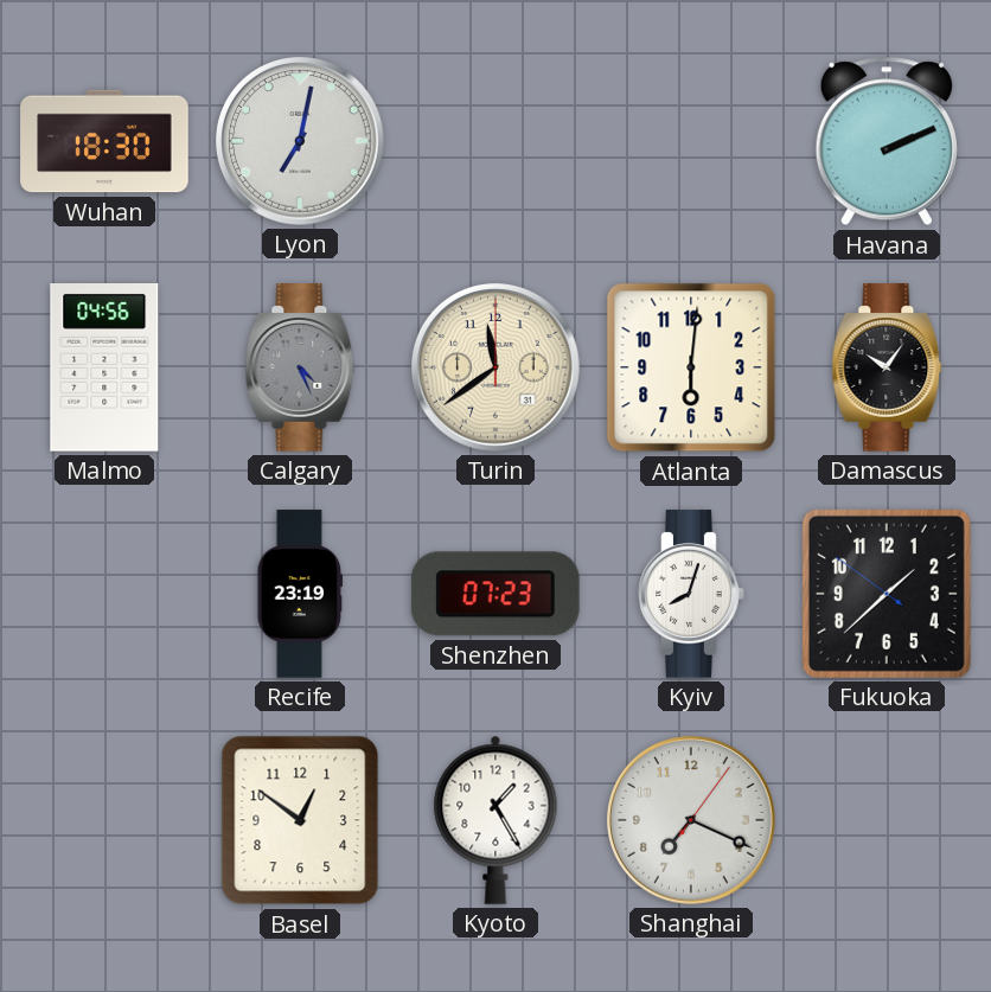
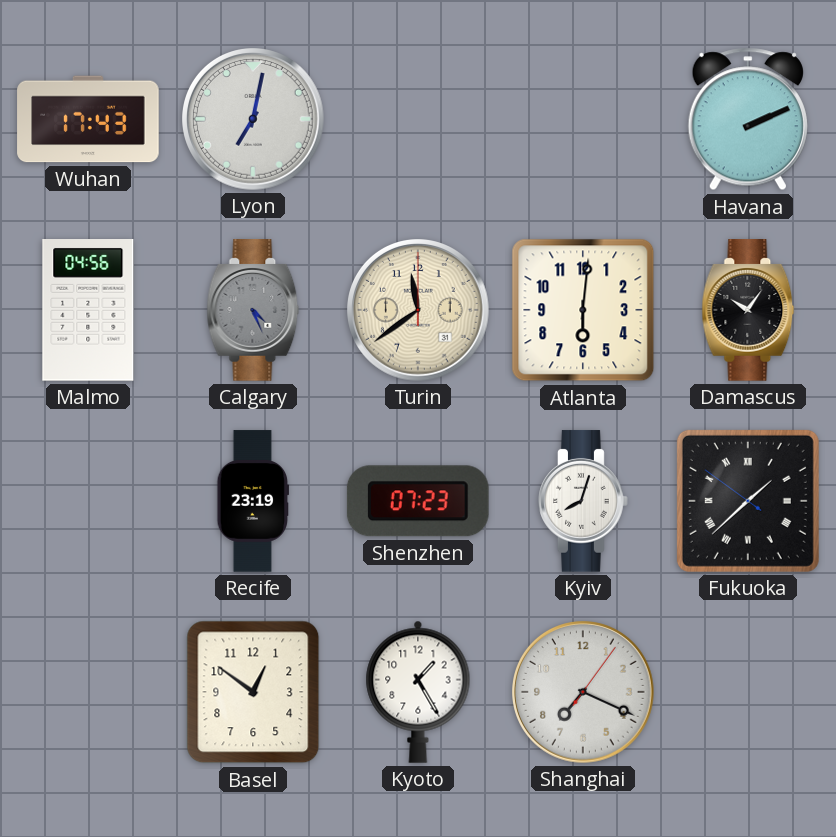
Wuhan: 18:30 -> 17:43 (88, 119)
Fukuoka numerals: Arabic -> Roman (748, 501)
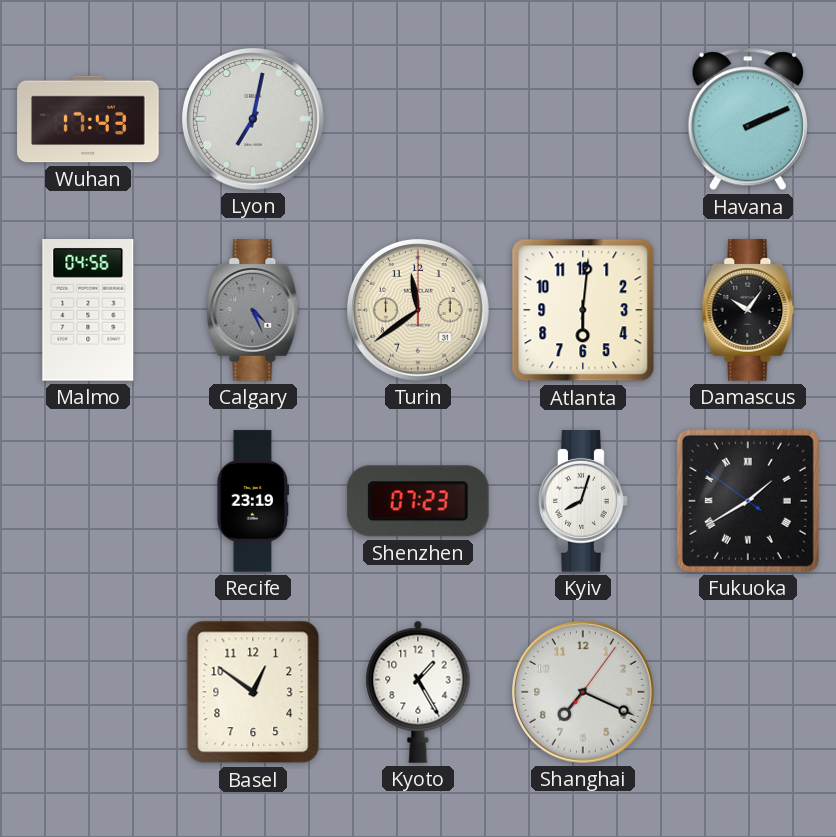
Fukuoka: 1:37 -> 1:39 (748, 501)
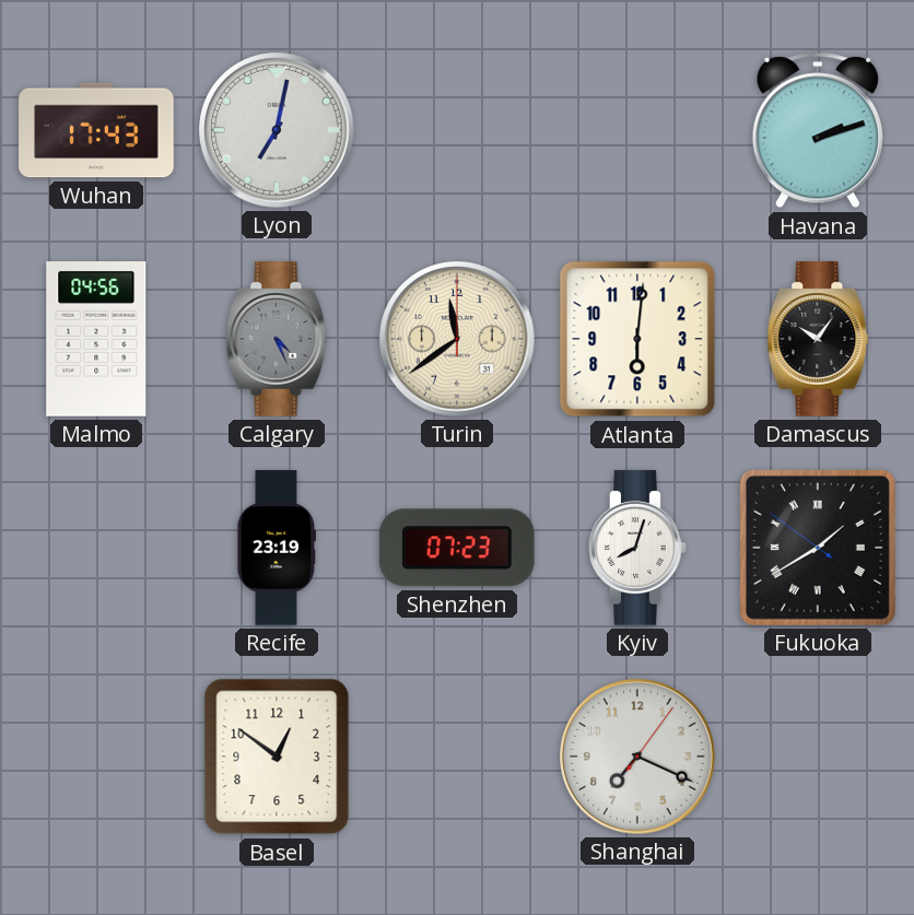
Havana: 2:11 -> 2:12 (818, 130)
Kyoto: 1:25 -> none (418, 692)
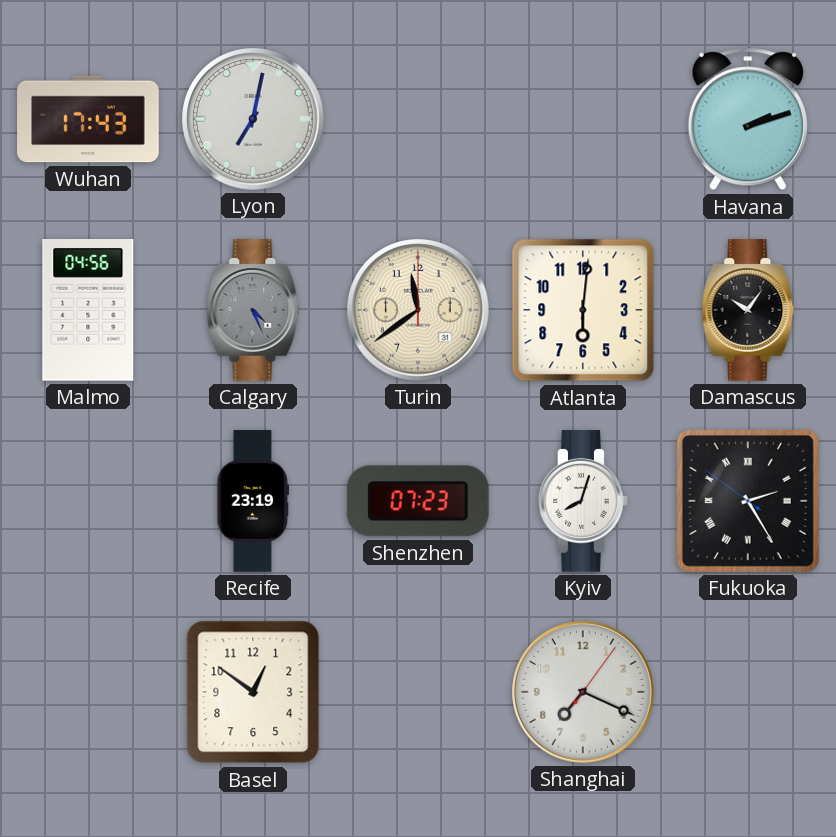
Fukuoka: 1:39 -> 2:24 (748, 501)
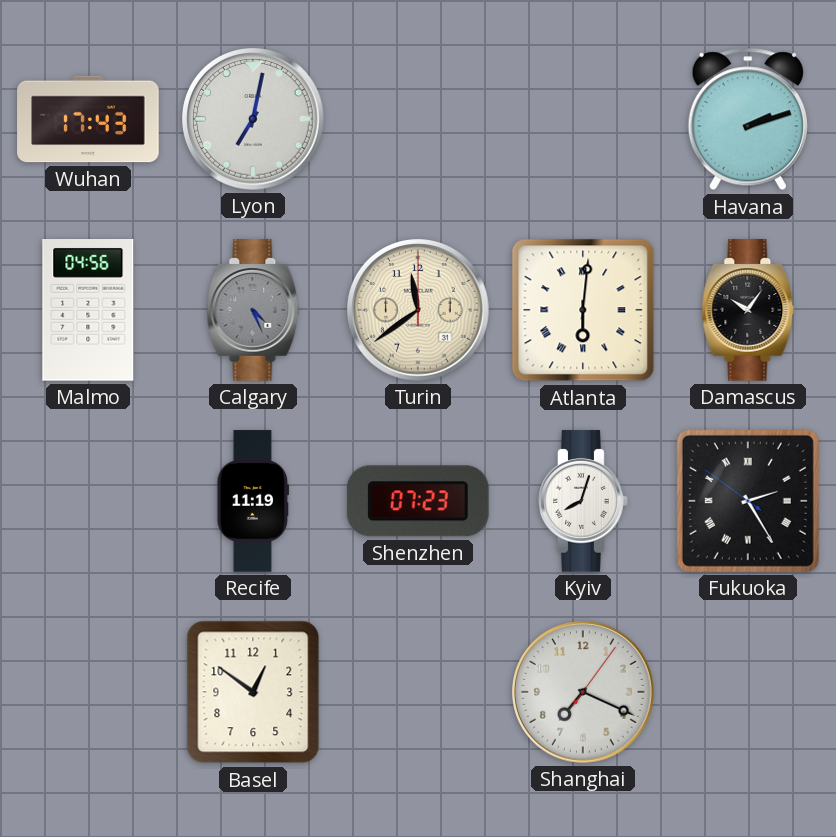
Atlanta numerals: Arabic -> Roman (583, 310)
Recife: 23:19 -> 11:19 (253, 501)
